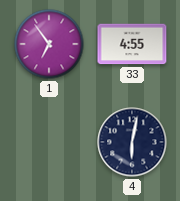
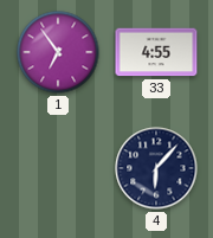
4: 6:02 -> 6:07 (156, 168)
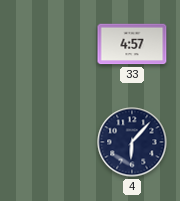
1: 6:54 -> none (58, 52)
33: 4:55 -> 4:57 (132, 44)
